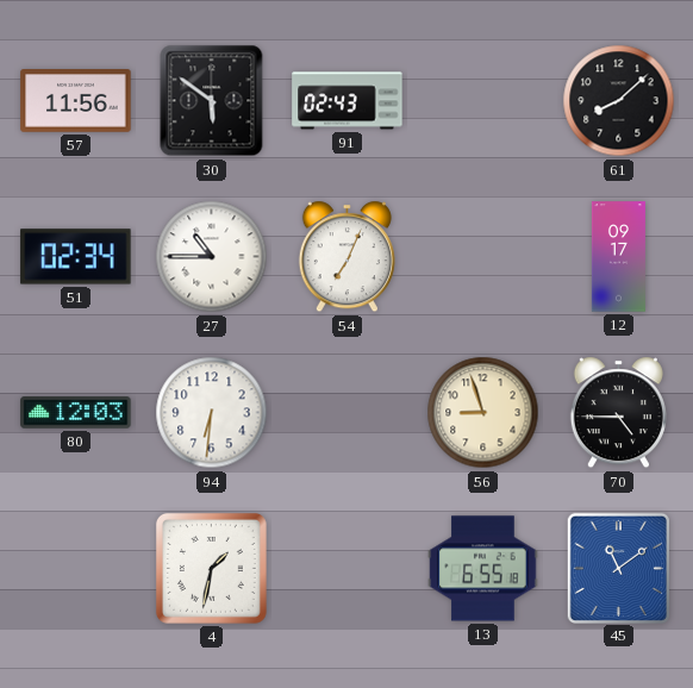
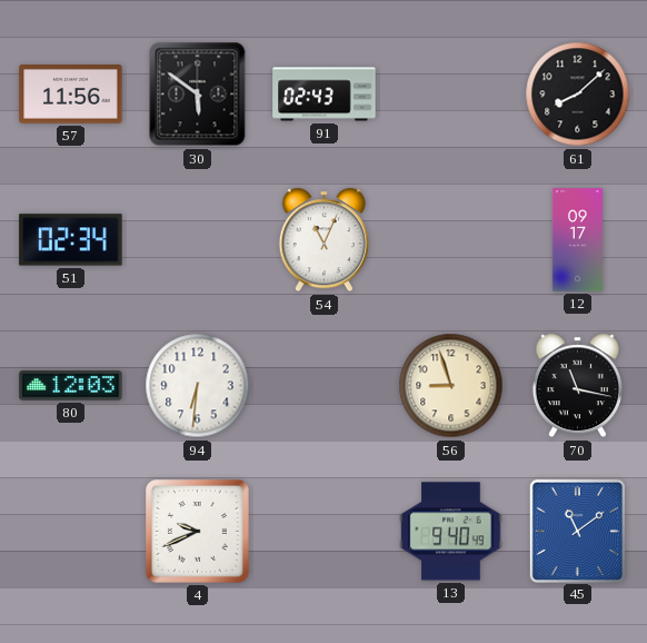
27: 10:45 -> none (212, 257)
54: 7:04 -> 11:04 (323, 240)
70: 4:45 -> 11:17 (577, 386)
4: 1:32 -> 9:41 (197, 531)
13: 6:55 -> 9:40 (451, 532)
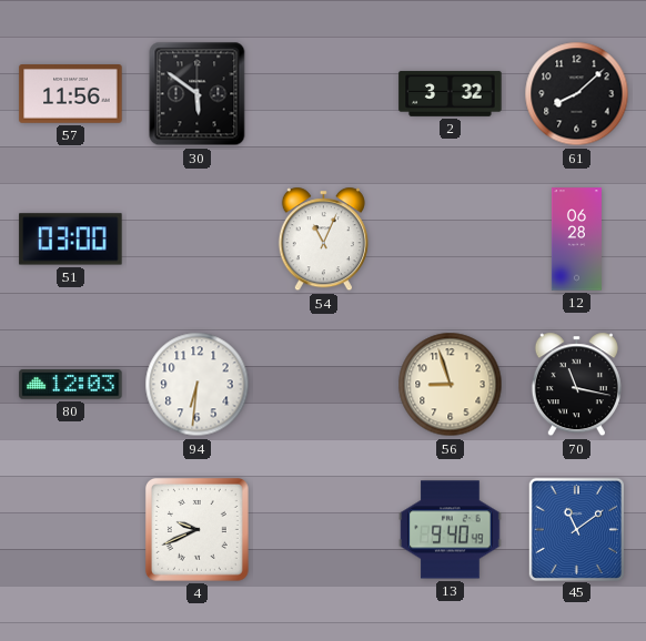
91: 02:43 -> none (325, 95)
2: none -> 3:32 (451, 93)
51: 02:34 -> 03:00 (71, 240)
12: 09:17 -> 06:28 (576, 240)
